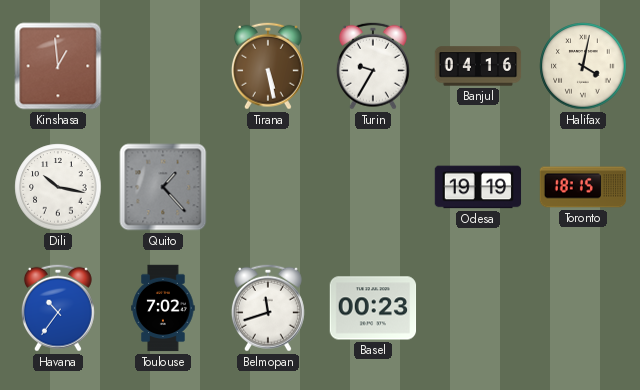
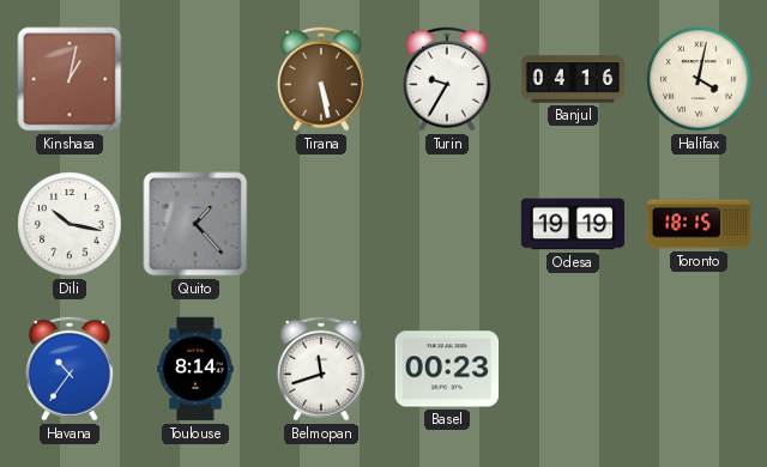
Kinshasa: 12:59 -> 1:02 (70, 79)
Toulouse: 7:02 -> 8:14 (195, 369)
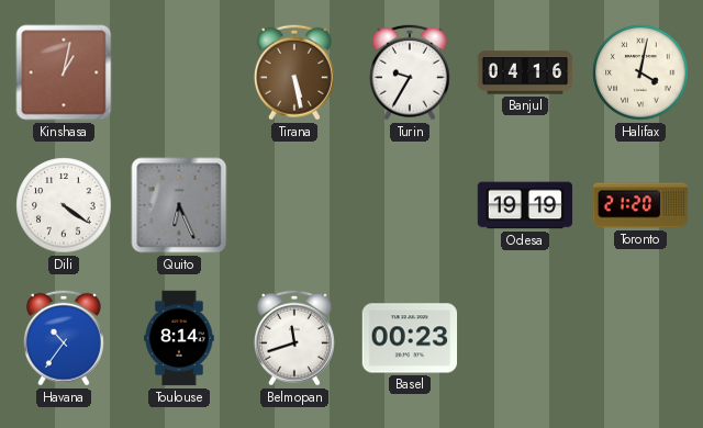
Dili: 10:17 -> 4:21 (64, 205)
Quito: 1:23 -> 6:26 (179, 205)
Toronto: 18:15 -> 21:20 (640, 205)
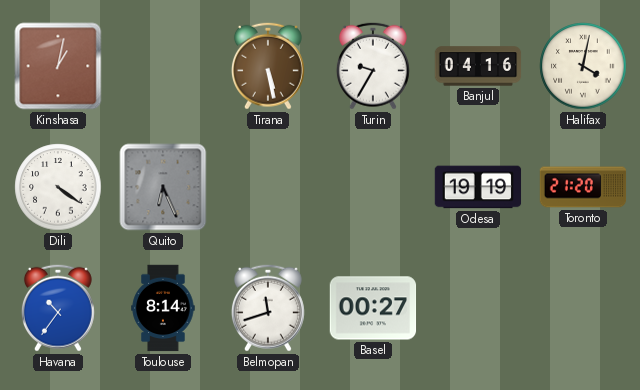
Basel: 00:23 -> 00:27 (373, 308)
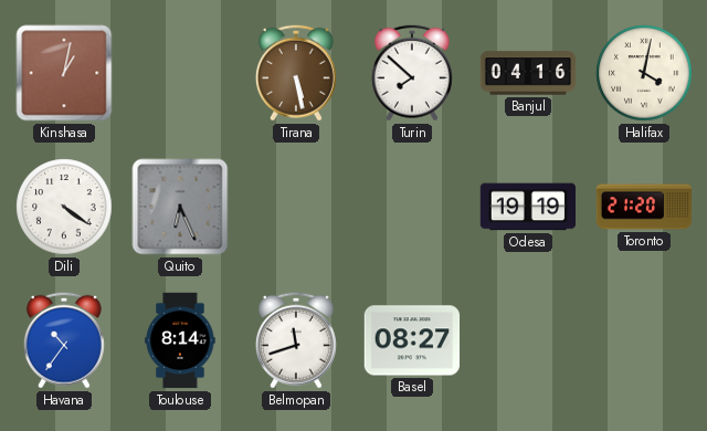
Turin: 9:35 -> 7:52 (412, 73)
Basel: 00:27 -> 08:27 (412, 340)
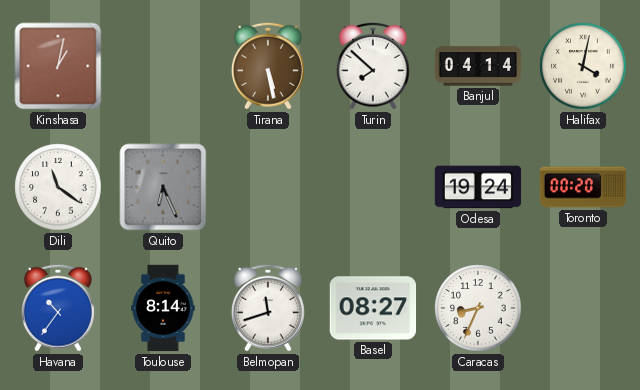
Banjul: 04:16 -> 04:14 (478, 66)
Dili: 4:21 -> 11:21 (58, 187)
Odesa: 19:19 -> 19:24 (478, 187)
Toronto: 21:20 -> 00:20 (583, 187)
Caracas: none -> 8:34 (478, 308)
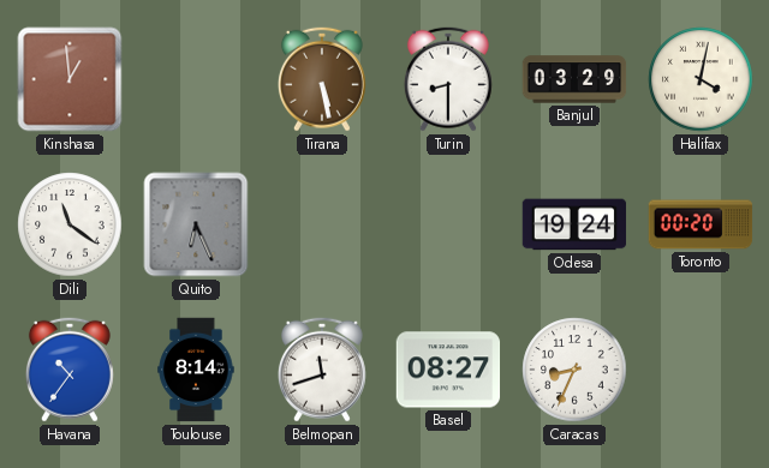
Kinshasa: 1:02 -> 12:59 (70, 79)
Turin: 7:52 -> 8:30 (448, 79)
Banjul: 04:14 -> 03:29 (574, 79)
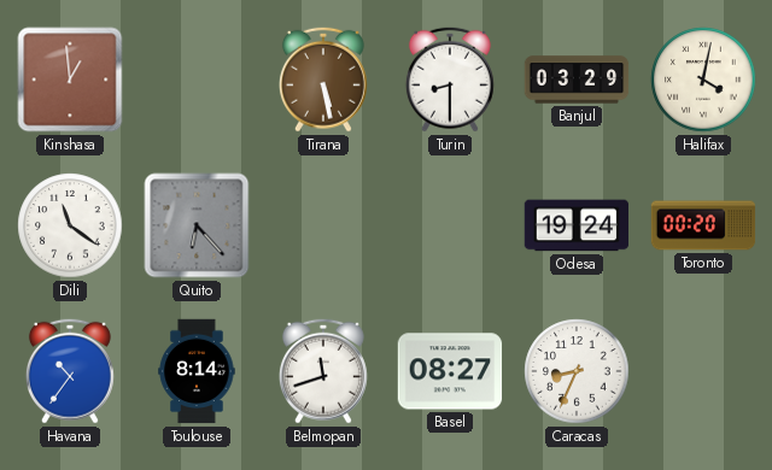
Quito: 6:26 -> 6:23 (197, 225)
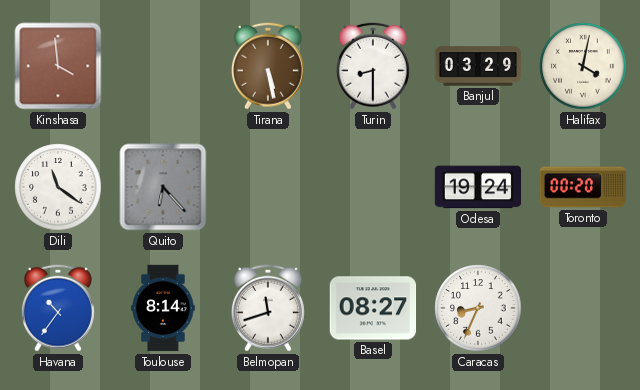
Kinshasa: 12:59 -> 3:59 (58, 66)
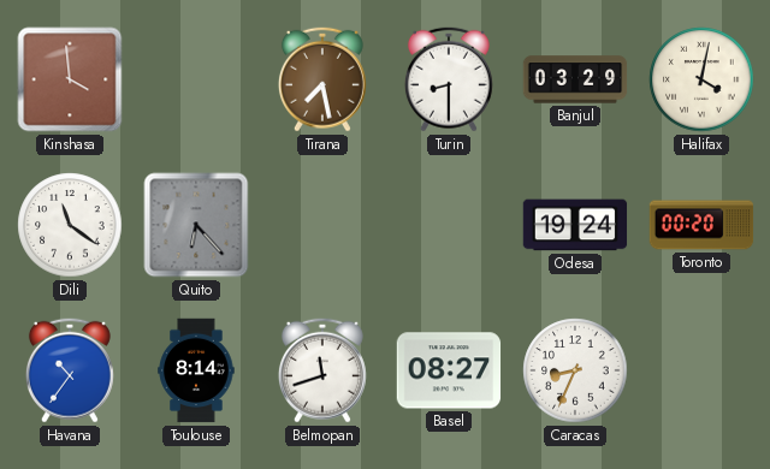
Tirana: 5:28 -> 7:28 (322, 79)
